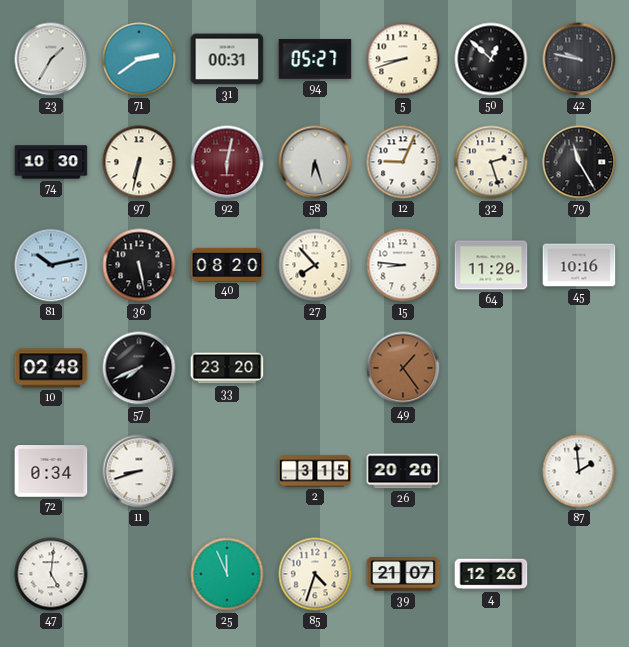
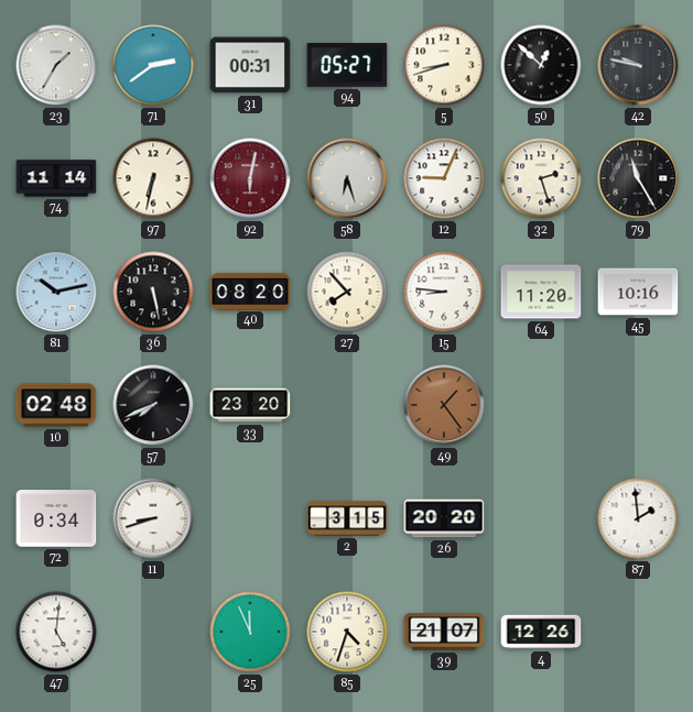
74: 10:30 -> 11:14 (56, 178)
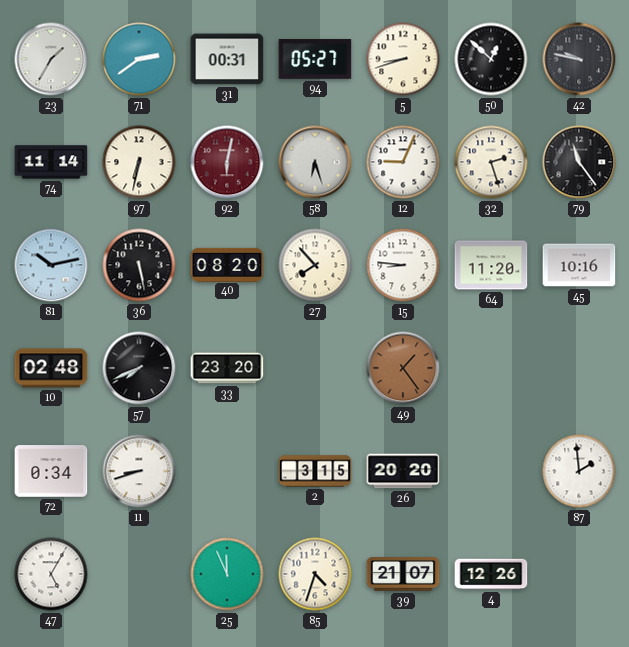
79: 11:25 -> 11:24 (579, 162)
47: 5:01 -> 5:05 (51, 574)
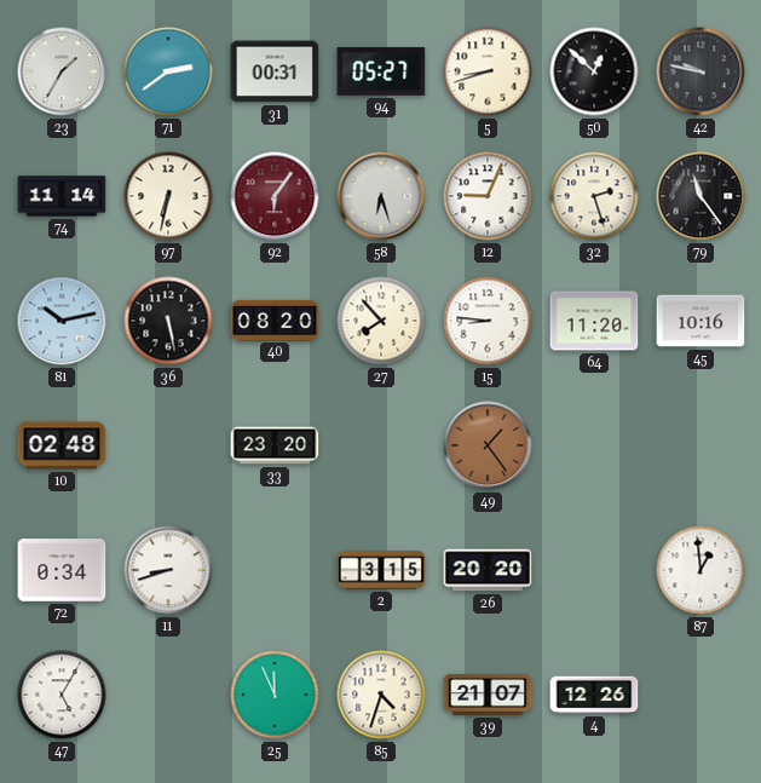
92: 6:02 -> 6:06 (275, 196)
57: 7:41 -> none (139, 368)
87: 1:59 -> 12:59 (701, 570)
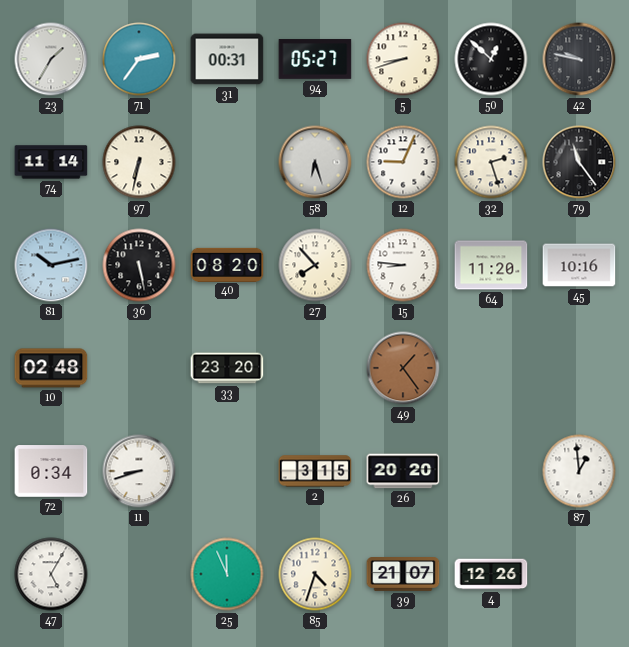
71: 2:39 -> 2:36 (139, 59)
92: 6:06 -> none (275, 196)
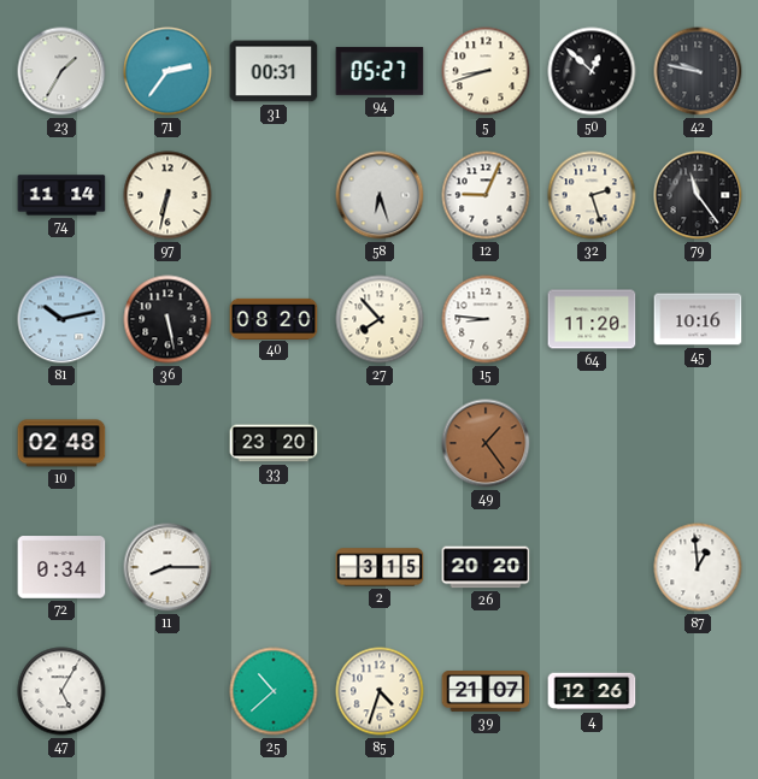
11: 8:42 -> 8:15 (168, 567)
25: 11:56 -> 10:38 (274, 691)
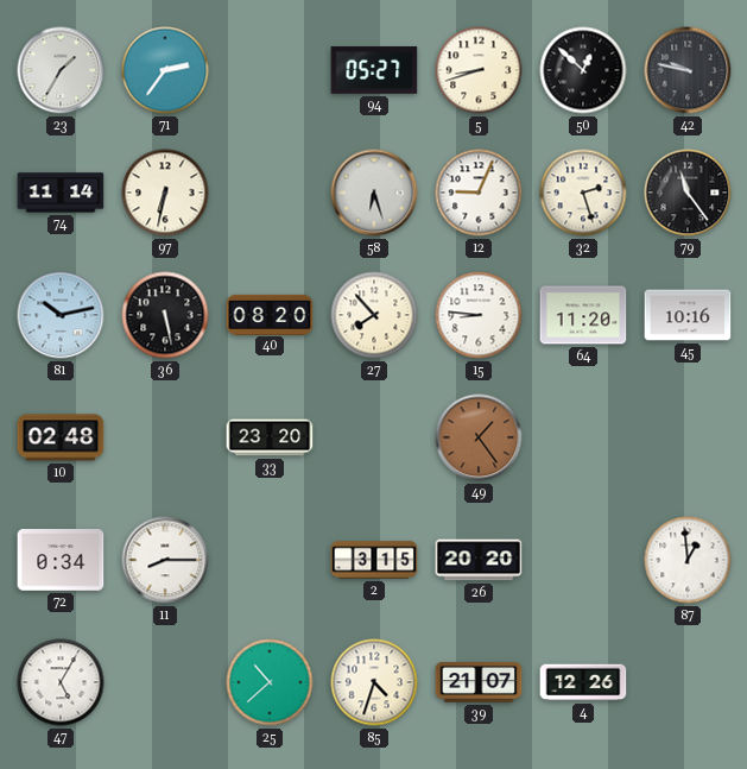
31: 00:31 -> none (274, 71)
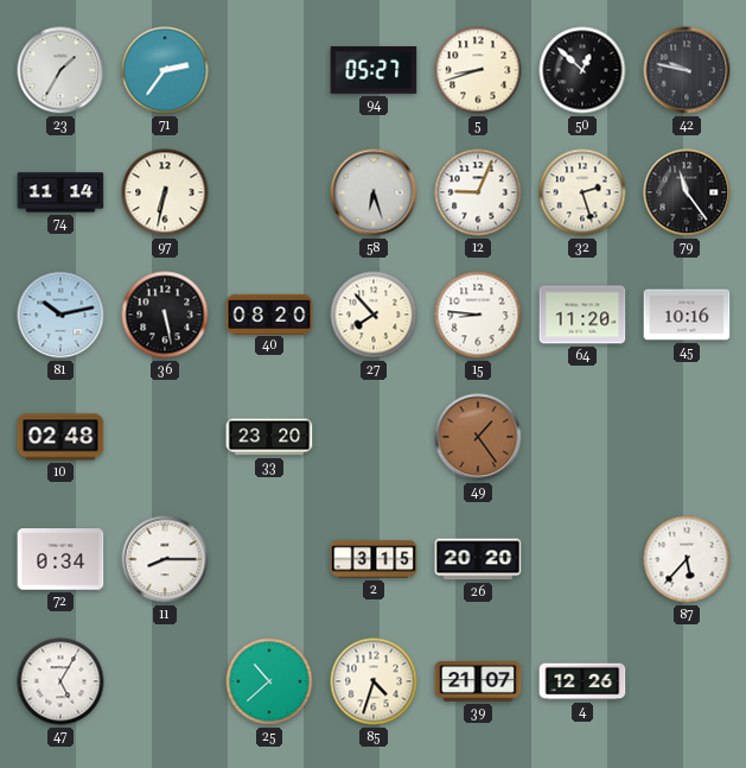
87: 12:59 -> 5:37 (687, 559)
